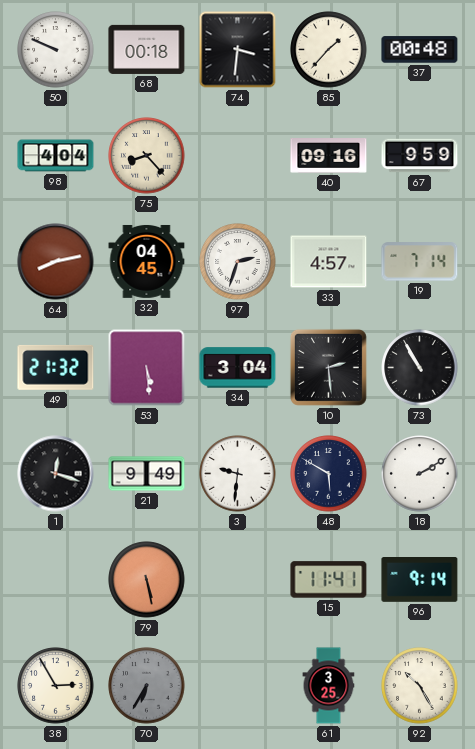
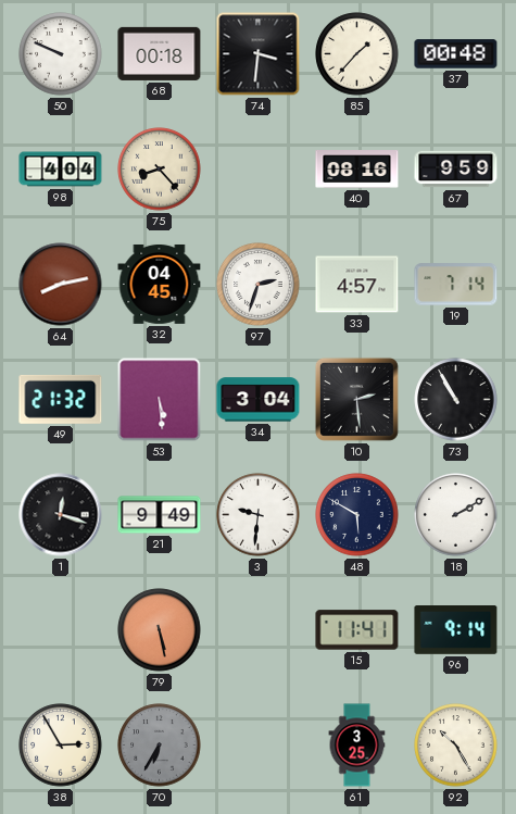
40: 09:16 -> 08:16 (357, 170)
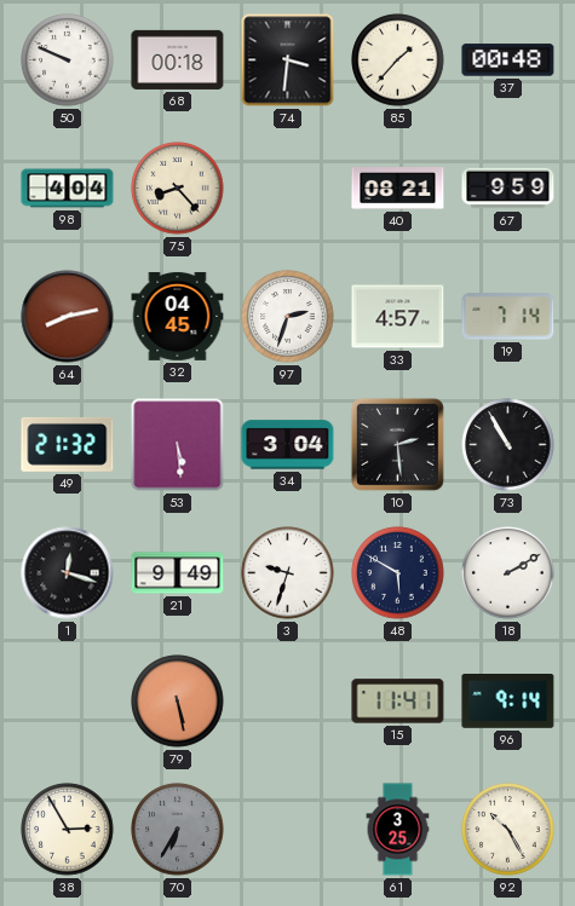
40: 08:16 -> 08:21 (398, 189)
3: 9:31 -> 9:33 (288, 573)
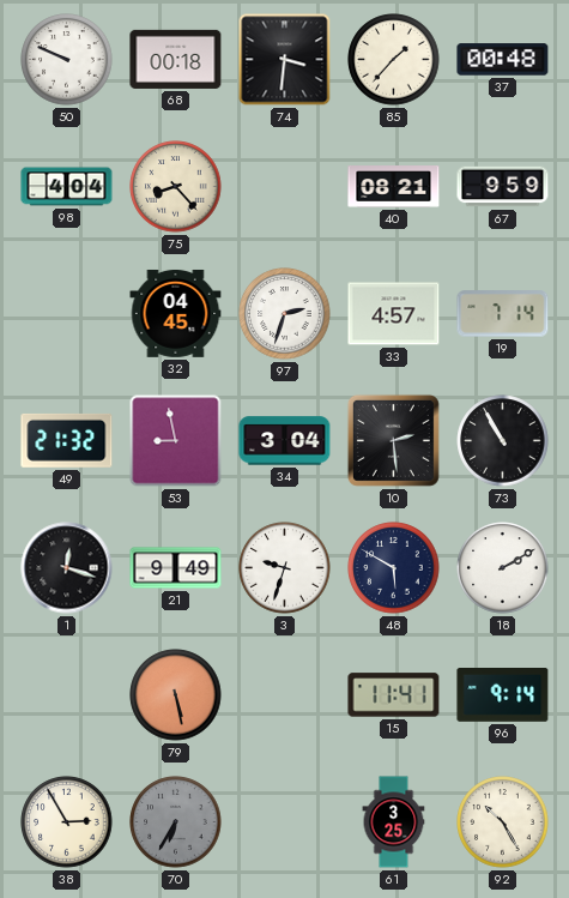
64: 8:13 -> none (68, 317)
53: 5:29 -> 8:58 (176, 441)
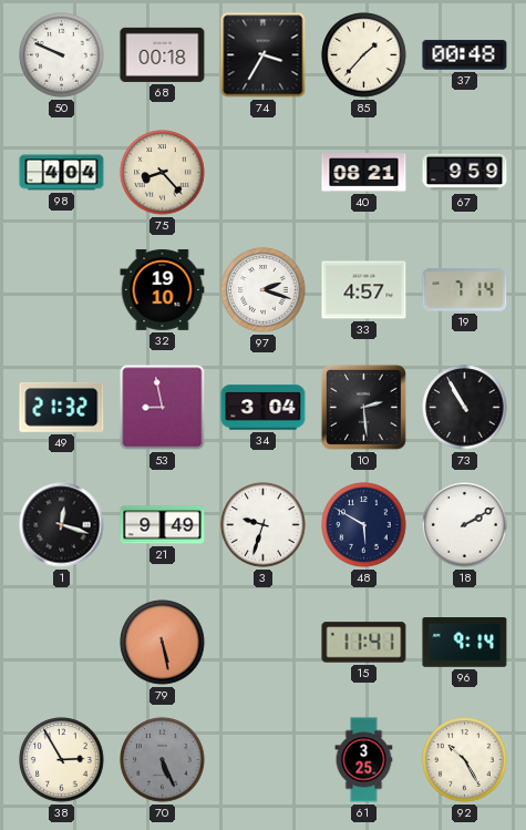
74: 3:31 -> 3:35 (264, 55)
32: 04:45 -> 19:10 (163, 289)
97: 2:33 -> 2:18 (264, 290)
70: 6:35 -> 5:26 (163, 760)
